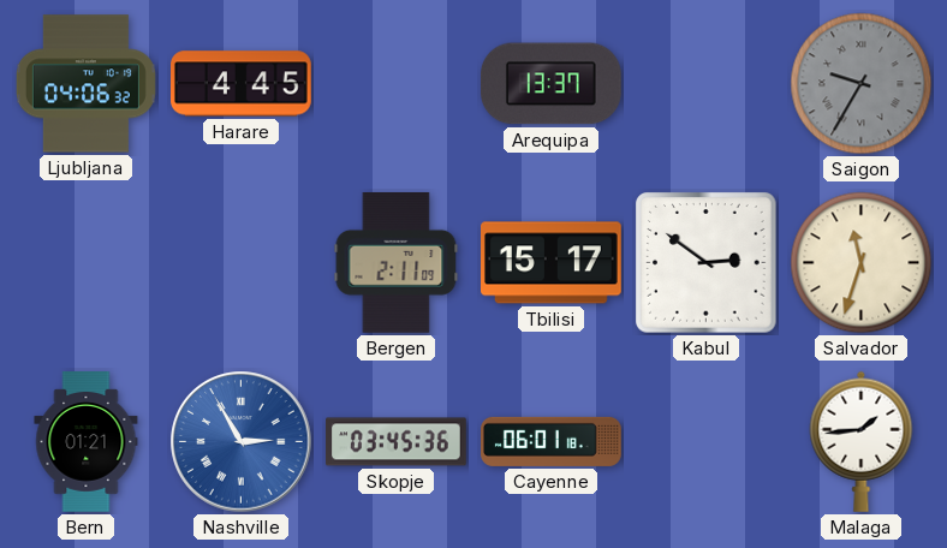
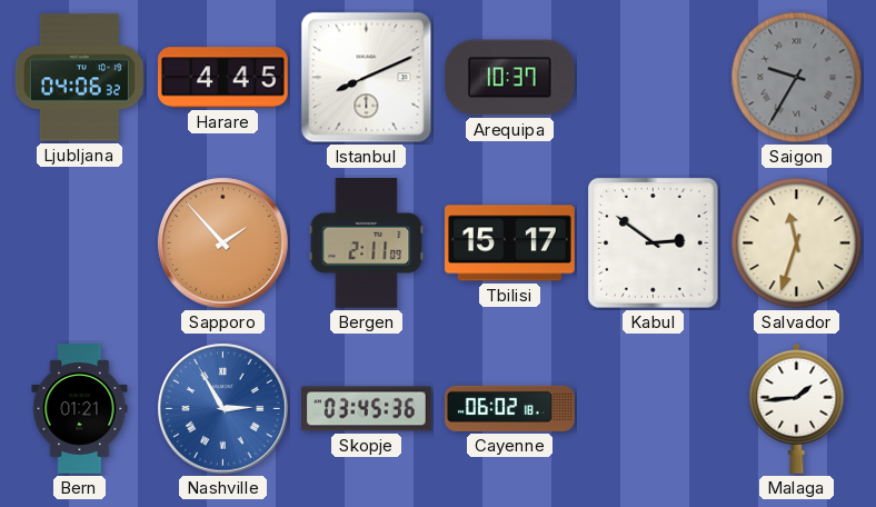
Istanbul: none -> 8:11 (367, 78)
Arequipa: 13:37 -> 10:37 (509, 78)
Sapporo: none -> 1:53 (223, 243)
Cayenne: 06:01 -> 06:02 (510, 408)
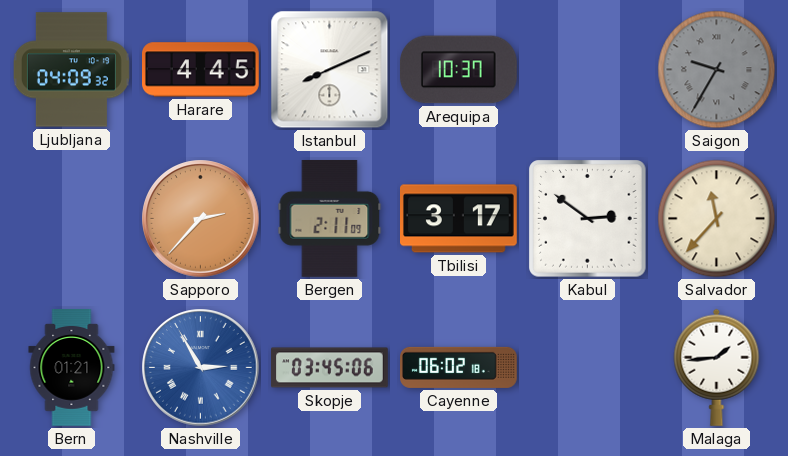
Ljubljana: 04:06 -> 04:09 (71, 70)
Sapporo: 1:53 -> 2:37 (201, 219)
Tbilisi: 15:17 -> 3:17 (459, 219)
Salvador: 11:33 -> 11:37 (717, 219)
Skopje: 03:45:36 -> 03:45:06 (330, 368)
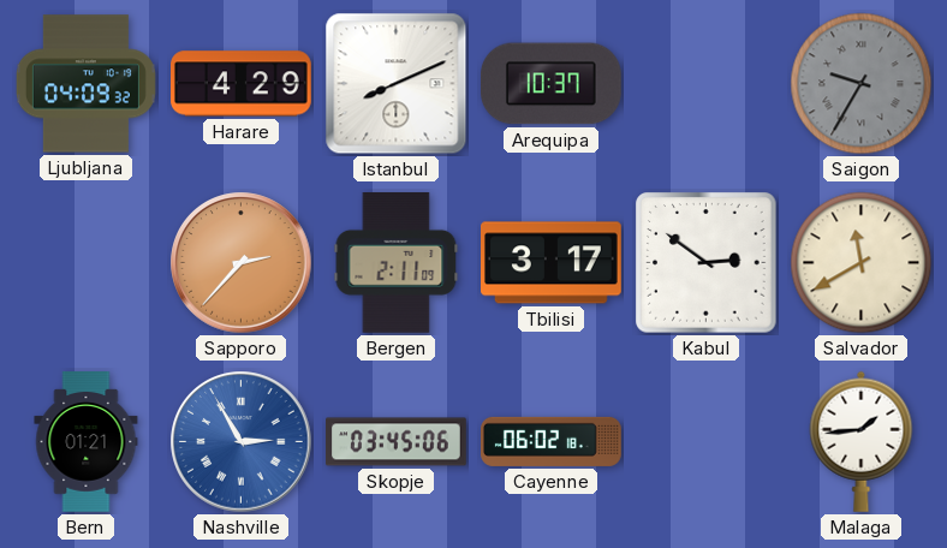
Harare: 4:45 -> 4:29 (242, 84)
Salvador: 11:37 -> 11:40 (862, 263)
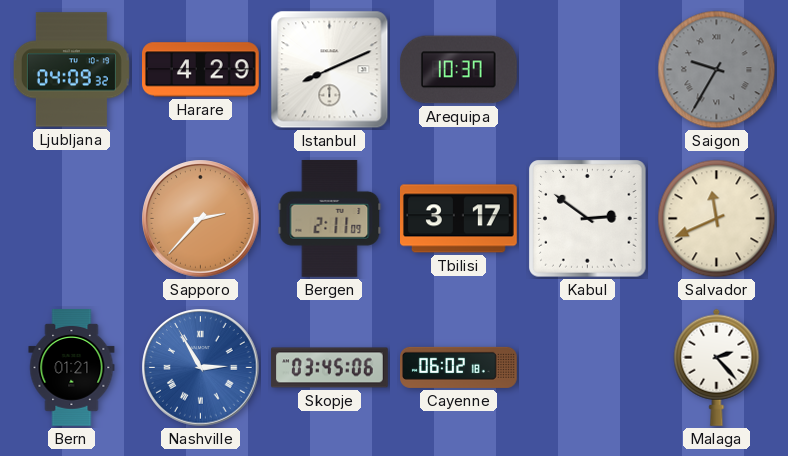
Salvador: 11:40 -> 11:41 (717, 219)
Malaga: 1:44 -> 2:23 (717, 367)
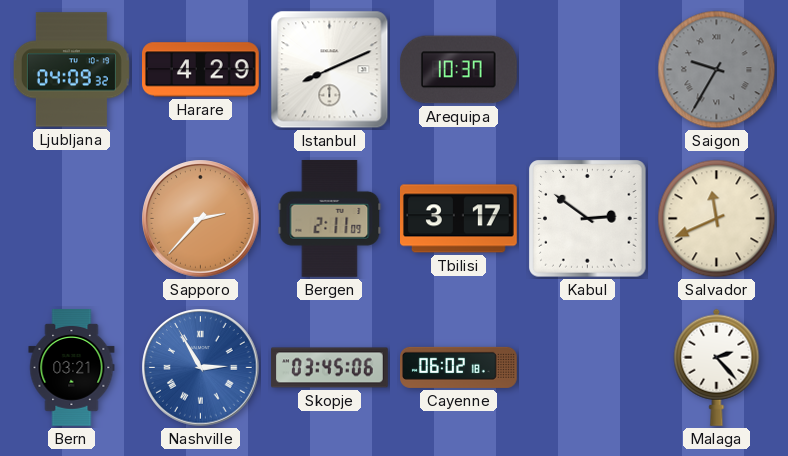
Bern: 01:21 -> 03:21 (72, 368)
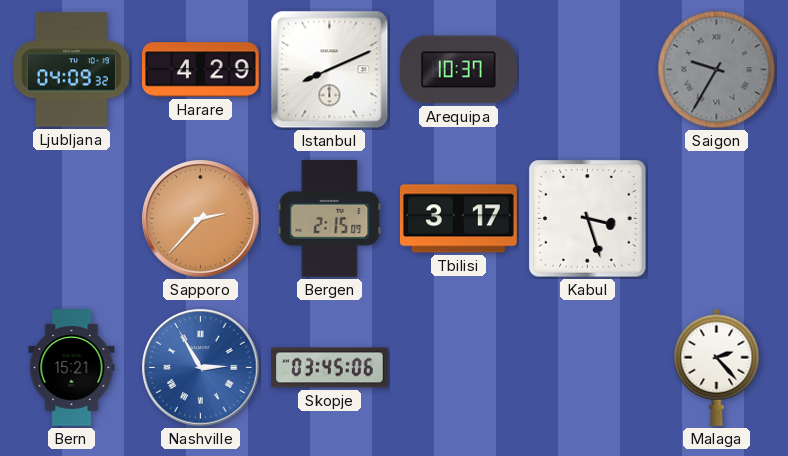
Bergen: 2:11 -> 2:15 (330, 218)
Kabul: 2:51 -> 3:27 (588, 219)
Salvador: 11:41 -> none (717, 219)
Bern: 03:21 -> 15:21 (72, 368)
Cayenne: 06:02 -> none (459, 367)
